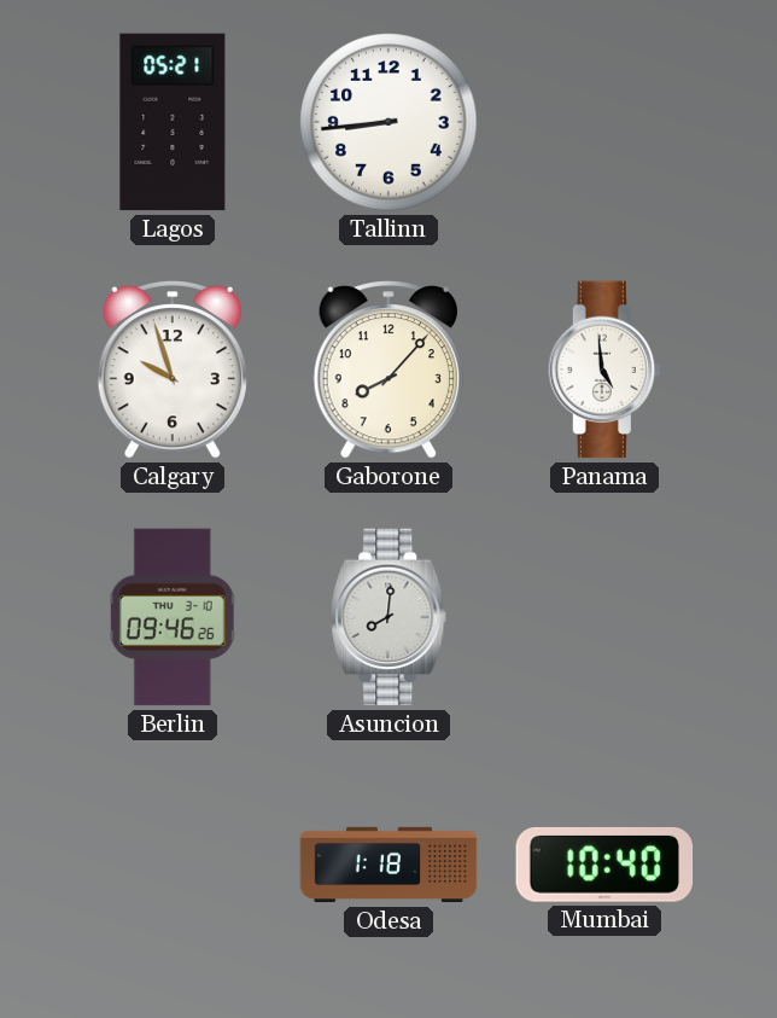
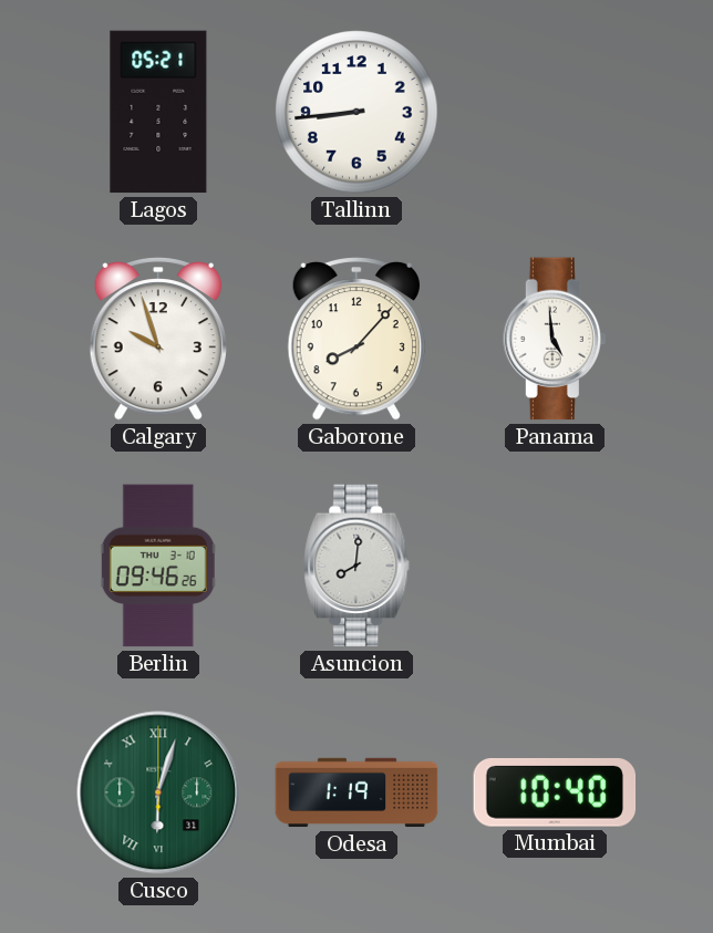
Cusco: none -> 6:03 (158, 792)
Odesa: 1:18 -> 1:19 (356, 792)
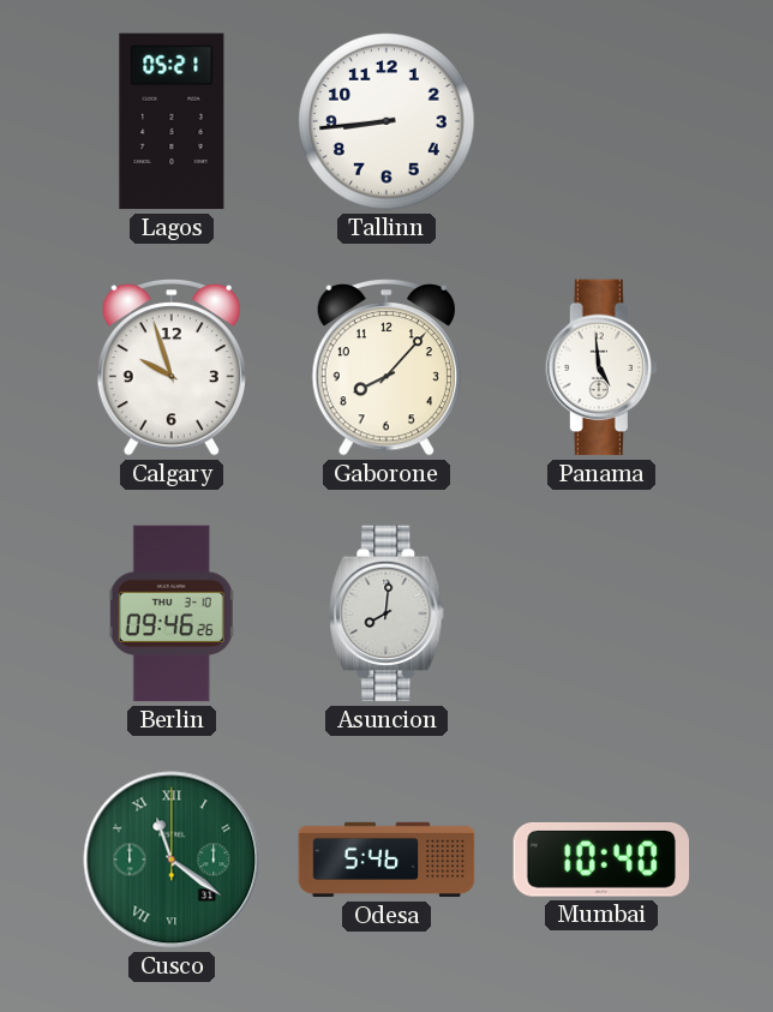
Cusco: 6:03 -> 11:21 (172, 860)
Odesa: 1:19 -> 5:46 (386, 860)
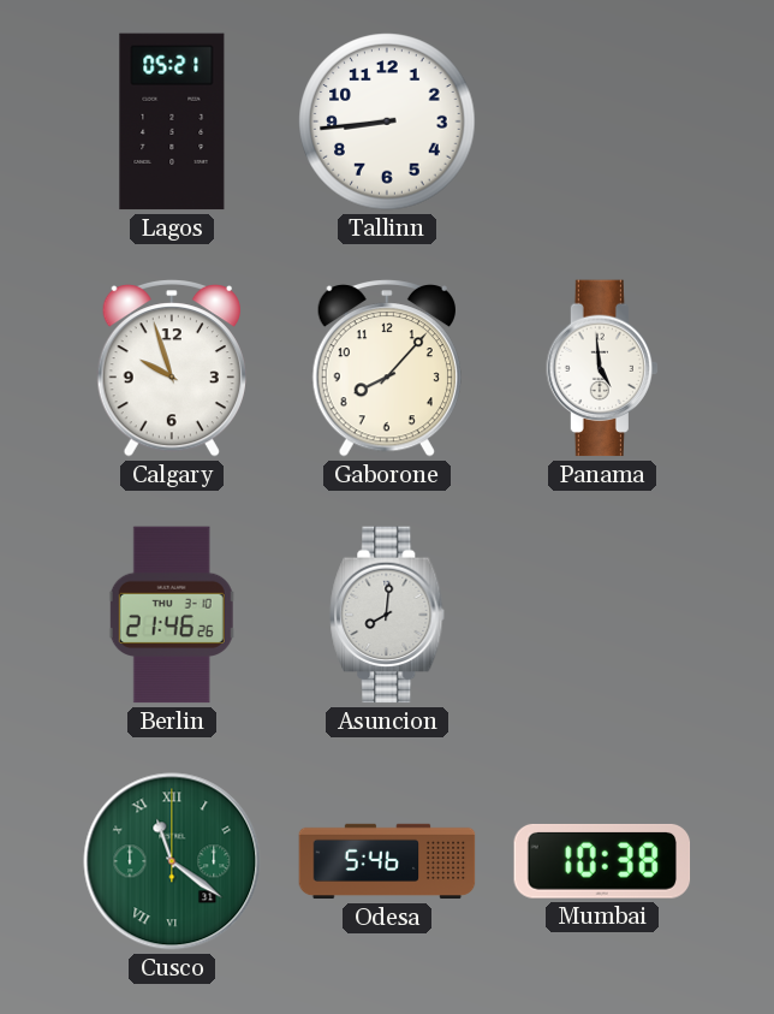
Berlin: 09:46 -> 21:46 (172, 615)
Mumbai: 10:40 -> 10:38 (602, 861)
